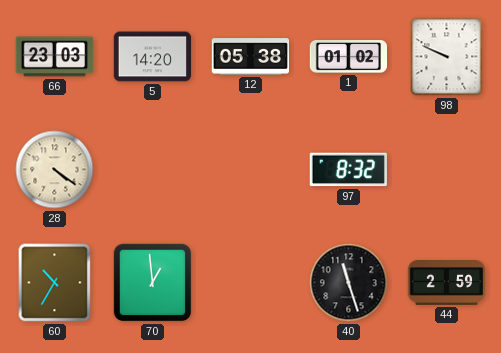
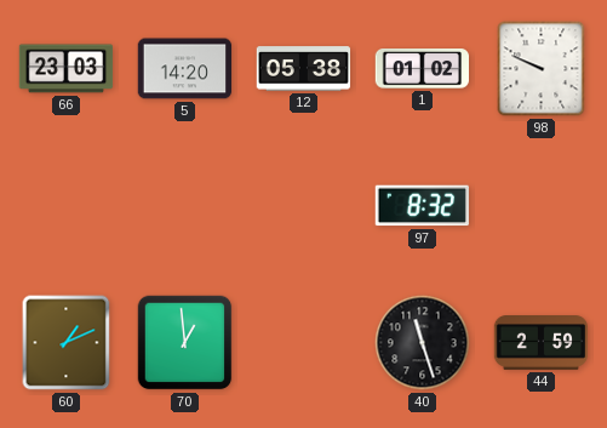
28: 4:21 -> none (55, 170)
60: 10:35 -> 1:11 (67, 343)
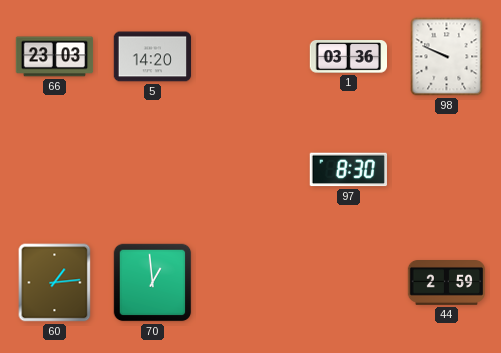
12: 05:38 -> none (304, 69)
1: 01:02 -> 03:36 (349, 57)
97: 8:32 -> 8:30 (348, 170)
60: 1:11 -> 1:14 (55, 283)
40: 11:27 -> none (423, 343)
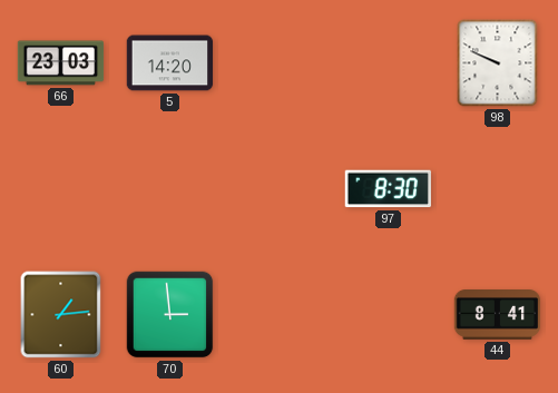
1: 03:36 -> none (349, 57)
70: 12:59 -> 2:59 (170, 315)
44: 2:59 -> 8:41 (498, 315)
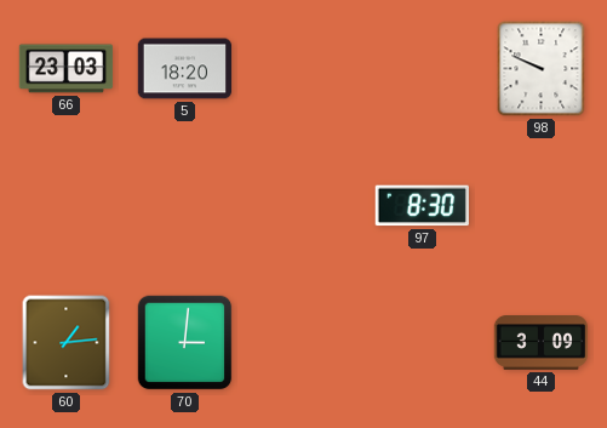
5: 14:20 -> 18:20 (185, 69)
70: 2:59 -> 3:01 (185, 343)
44: 8:41 -> 3:09 (542, 343)
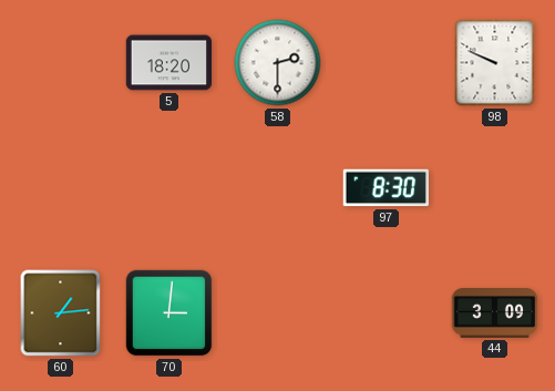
66: 23:03 -> none (67, 69)
58: none -> 2:30 (278, 63)
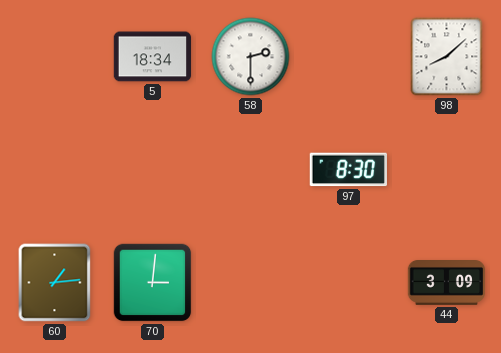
5: 18:20 -> 18:34 (153, 57)
98: 9:49 -> 8:08 (447, 57)
